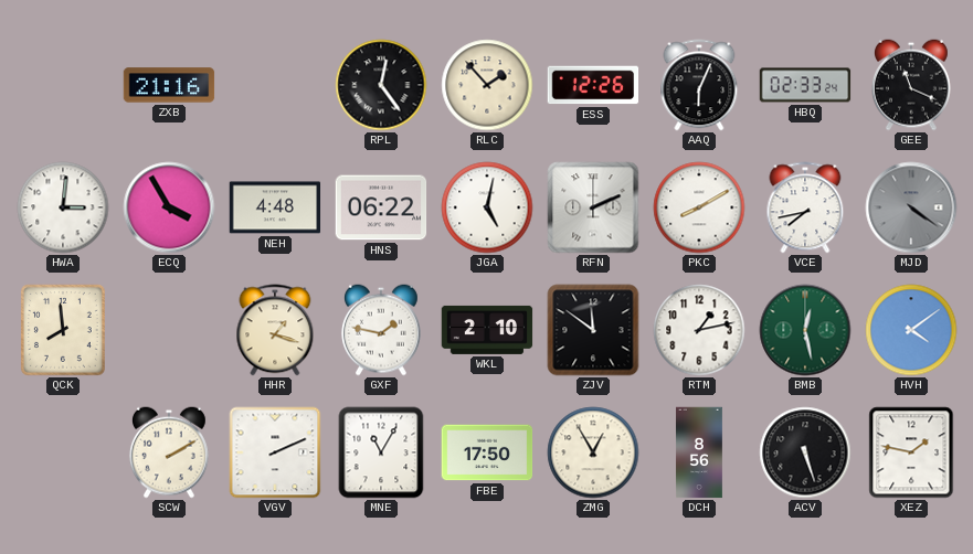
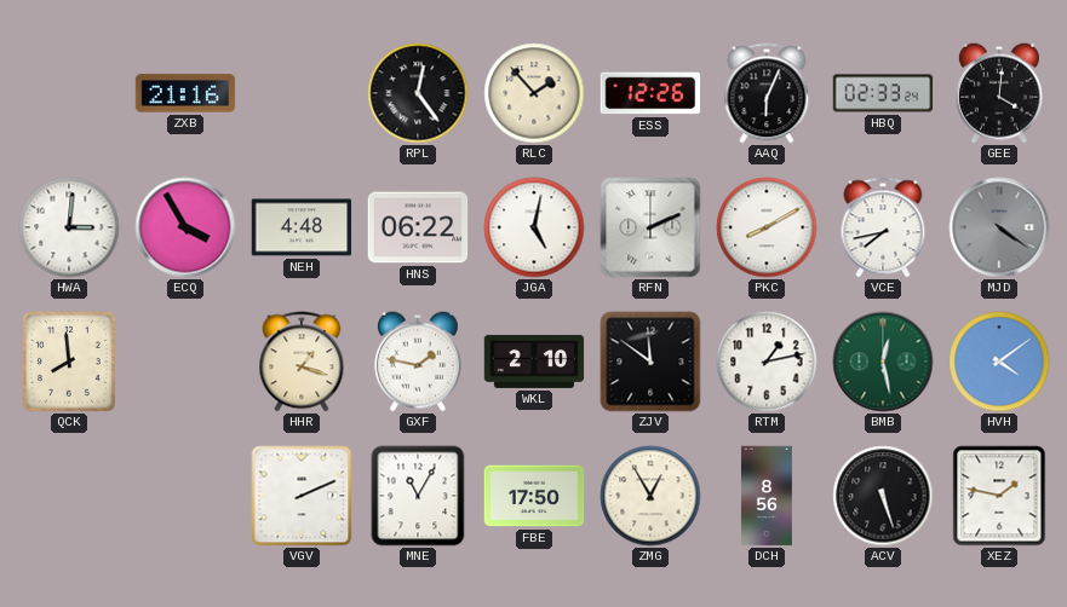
GEE: 11:19 -> 4:01 (999, 93)
SCW: 2:10 -> none (169, 452)
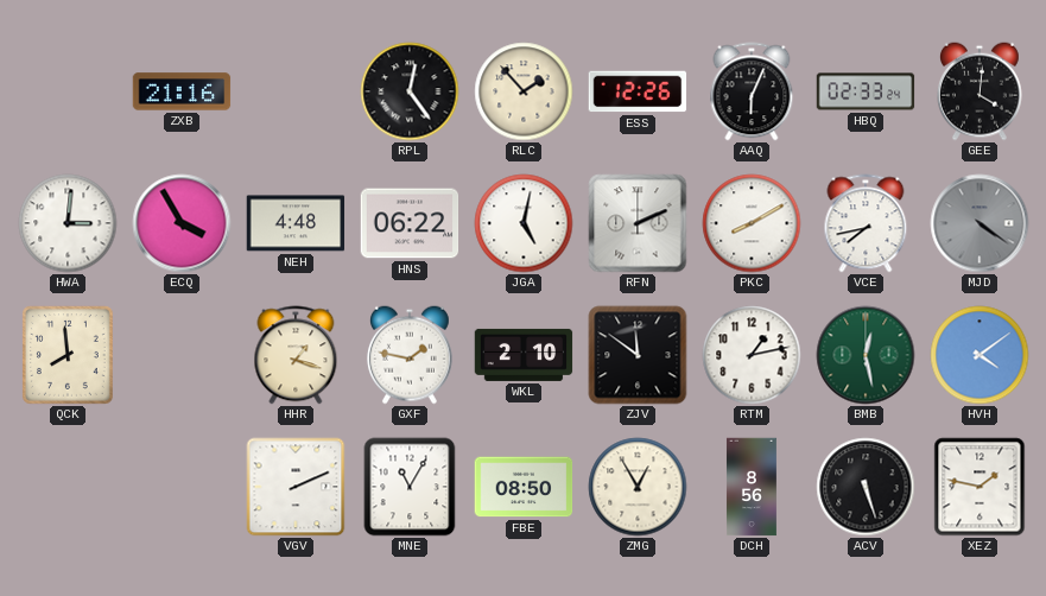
FBE: 17:50 -> 08:50 (524, 487)
